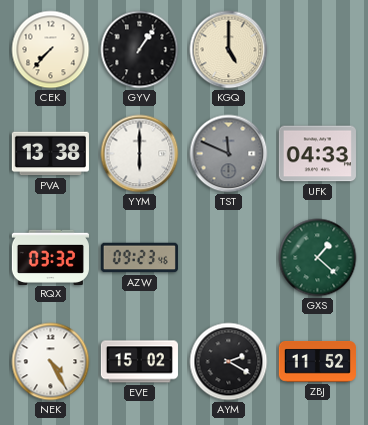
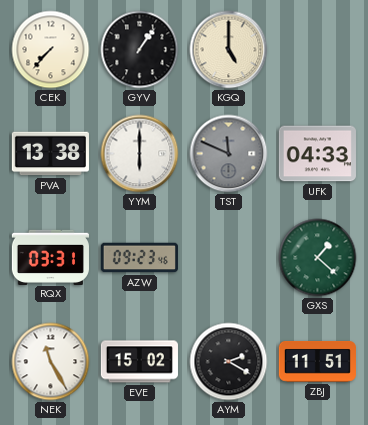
RQX: 03:32 -> 03:31 (50, 257)
NEK: 4:25 -> 11:25 (51, 362)
ZBJ: 11:52 -> 11:51 (317, 362)
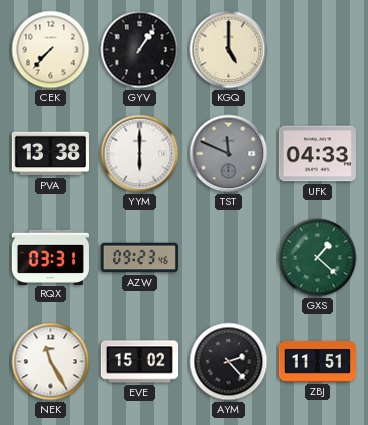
AYM: 2:20 -> 2:23 (229, 362)
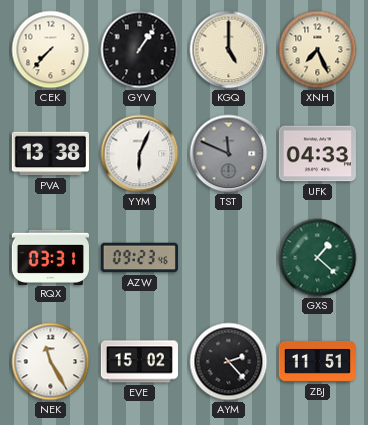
XNH: none -> 7:26 (318, 50)
YYM: 6:00 -> 6:04 (140, 154)
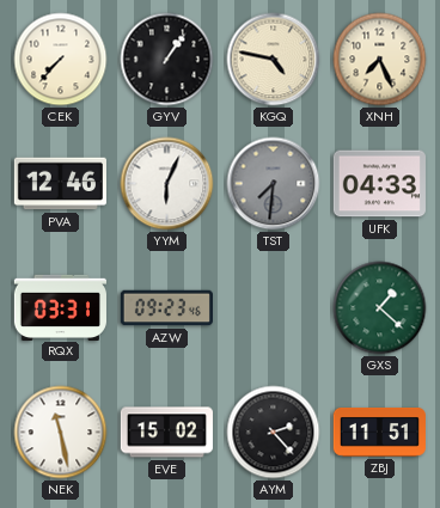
KGQ: 5:00 -> 4:47 (274, 60)
PVA: 13:38 -> 12:46 (60, 184)
TST: 11:49 -> 7:31 (274, 184)
NEK: 11:25 -> 11:28 (61, 433)
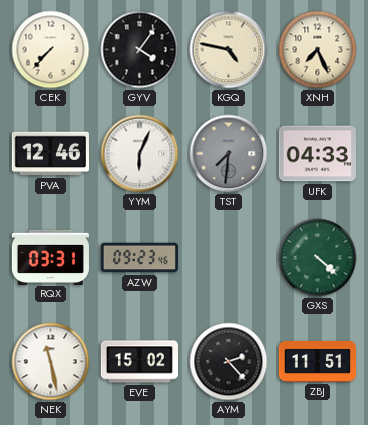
GYV: 1:06 -> 4:06 (140, 50)
GXS: 1:22 -> 4:22 (318, 258)
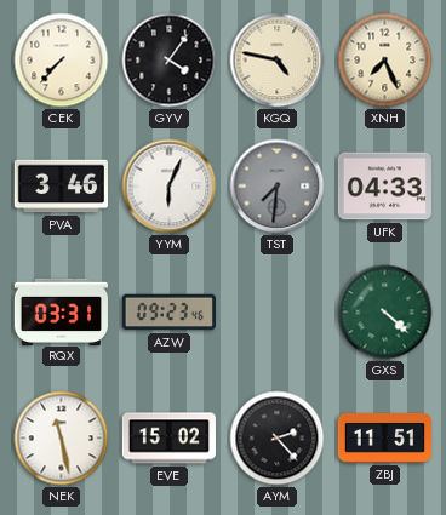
PVA: 12:46 -> 3:46 (61, 187)
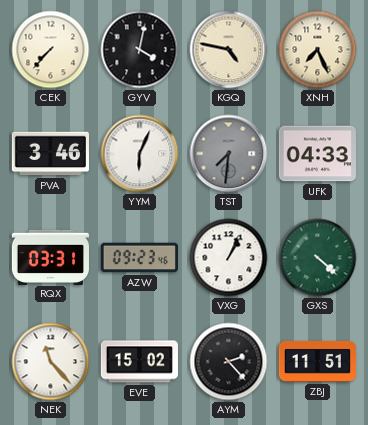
GYV: 4:06 -> 4:02 (140, 50)
VXG: none -> 1:04 (229, 258)
NEK: 11:28 -> 11:23 (51, 362)
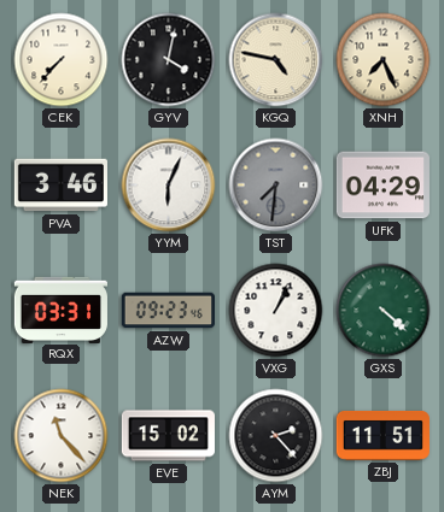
UFK: 04:33 -> 04:29 (382, 186)
